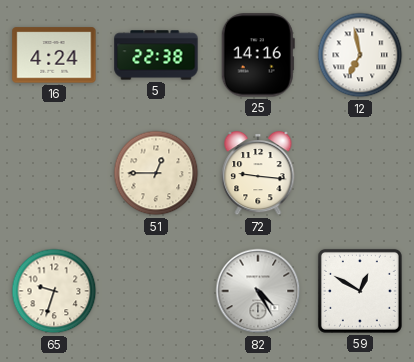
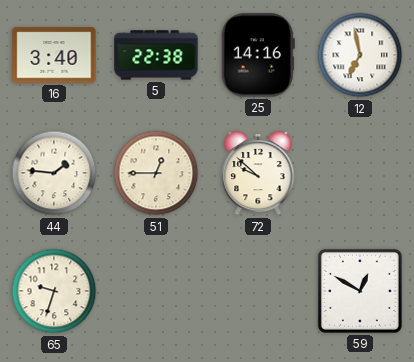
16: 4:24 -> 3:40 (54, 55)
44: none -> 1:46 (54, 173)
72: 9:16 -> 9:52 (258, 173)
82: 4:25 -> none (258, 291)
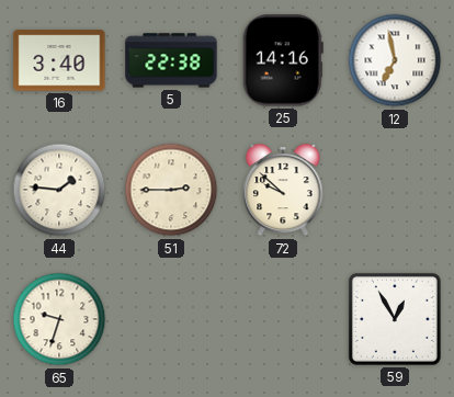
51: 12:45 -> 2:45 (171, 190)
59: 12:50 -> 12:55 (395, 319)
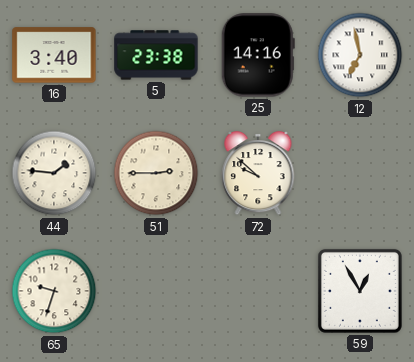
5: 22:38 -> 23:38 (156, 55)
